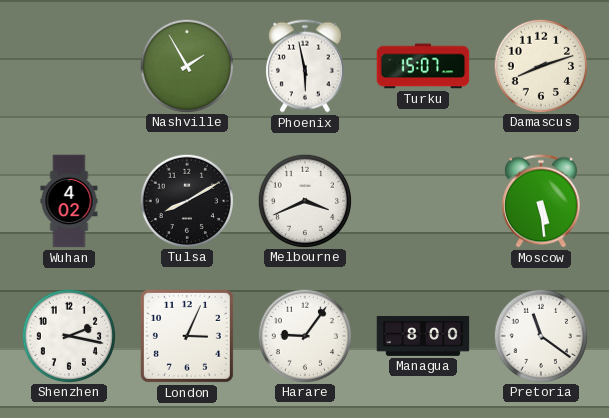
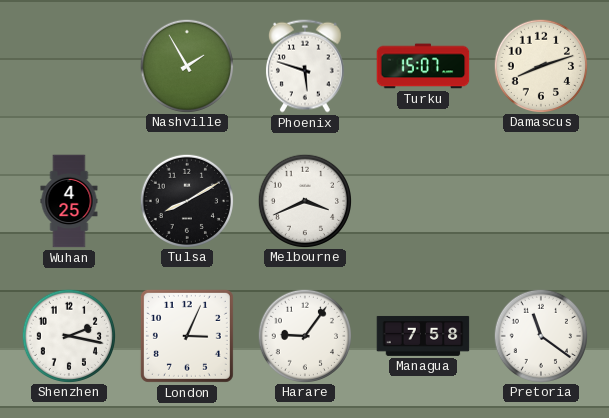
Phoenix: 5:58 -> 5:48 (305, 66)
Wuhan: 4:02 -> 4:25 (69, 201)
Moscow: 5:29 -> none (541, 201)
Managua: 8:00 -> 7:58 (423, 336)
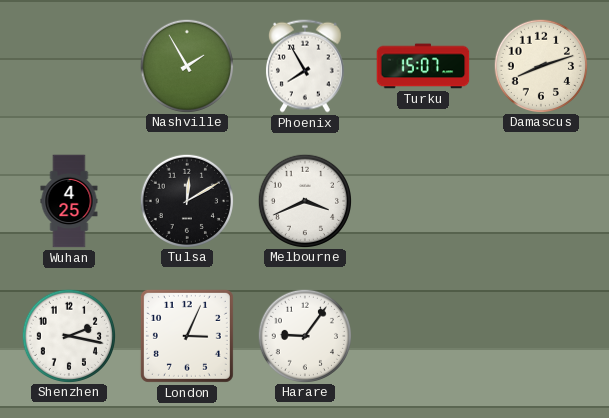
Phoenix: 5:48 -> 7:55 (305, 66)
Tulsa: 8:10 -> 12:10 (186, 200)
Managua: 7:58 -> none (423, 336)
Pretoria: 11:21 -> none (540, 335)
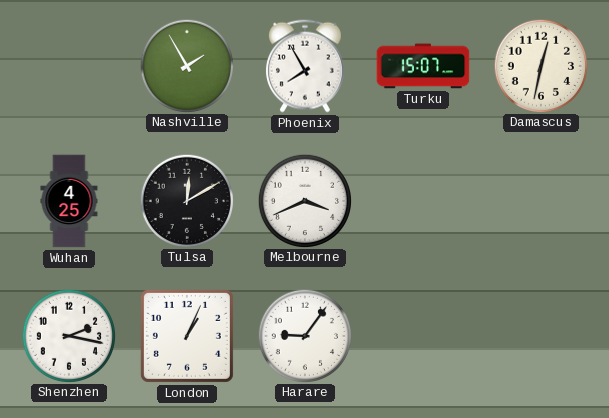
Damascus: 8:12 -> 12:32 (540, 65)
London: 3:04 -> 1:04 (187, 336)
